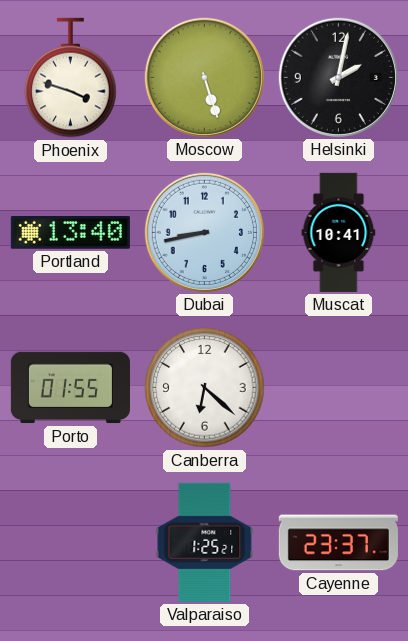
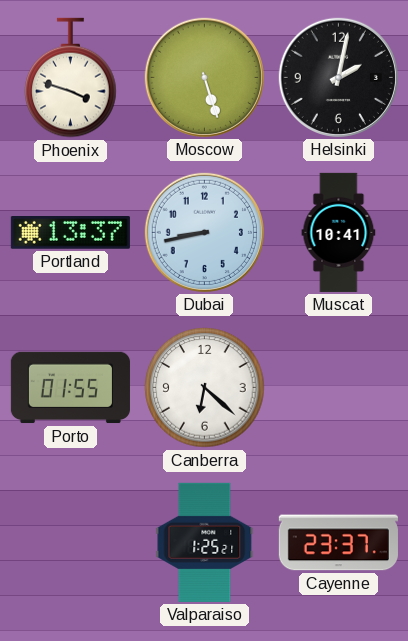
Portland: 13:40 -> 13:37 (70, 233)
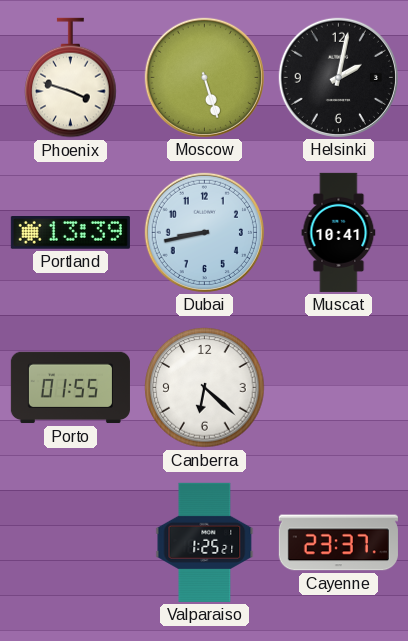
Portland: 13:37 -> 13:39 (70, 233)
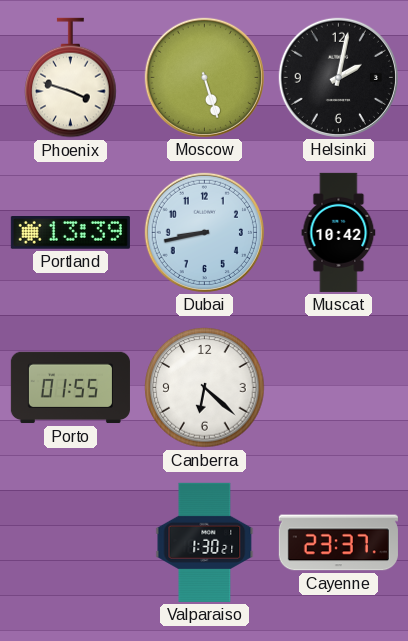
Muscat: 10:41 -> 10:42 (339, 232)
Valparaiso: 1:25 -> 1:30 (205, 542)
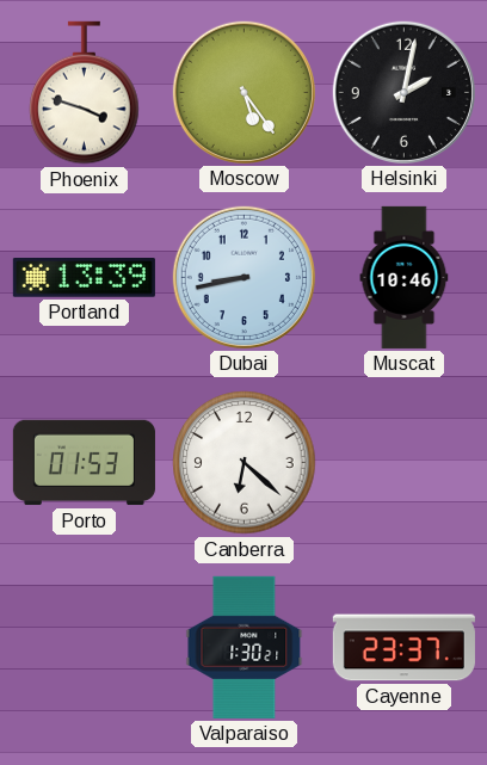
Moscow: 5:27 -> 5:24 (243, 92)
Muscat: 10:42 -> 10:46 (405, 277)
Porto: 01:55 -> 01:53 (84, 463)
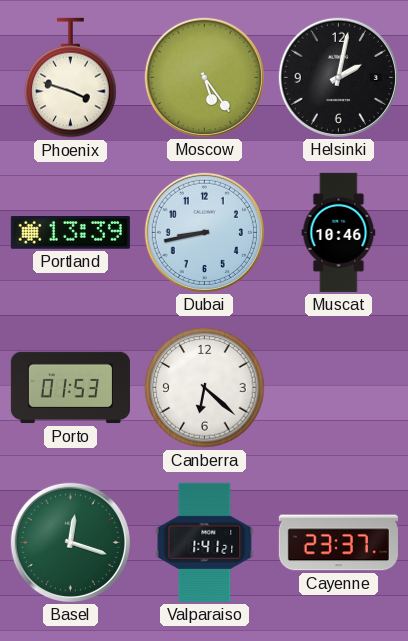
Basel: none -> 12:18 (70, 542)
Valparaiso: 1:30 -> 1:41 (205, 542)
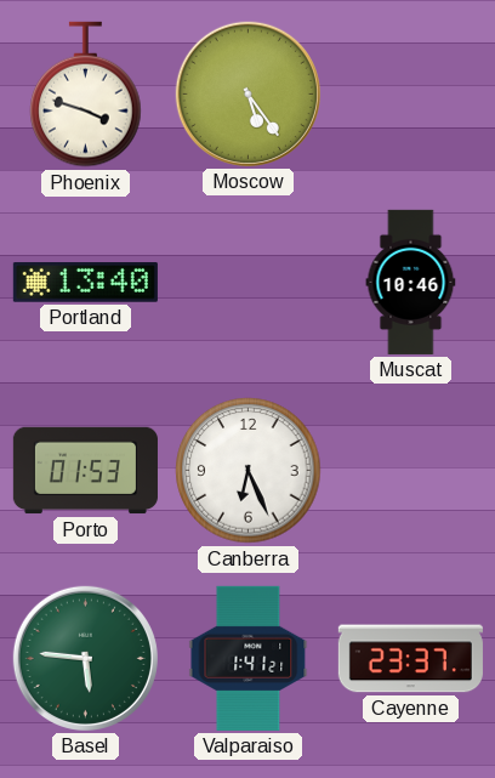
Helsinki: 2:02 -> none (338, 77)
Portland: 13:39 -> 13:40 (85, 283)
Dubai: 8:43 -> none (204, 232)
Canberra: 6:22 -> 6:26 (249, 471)
Basel: 12:18 -> 5:46 (85, 658)
